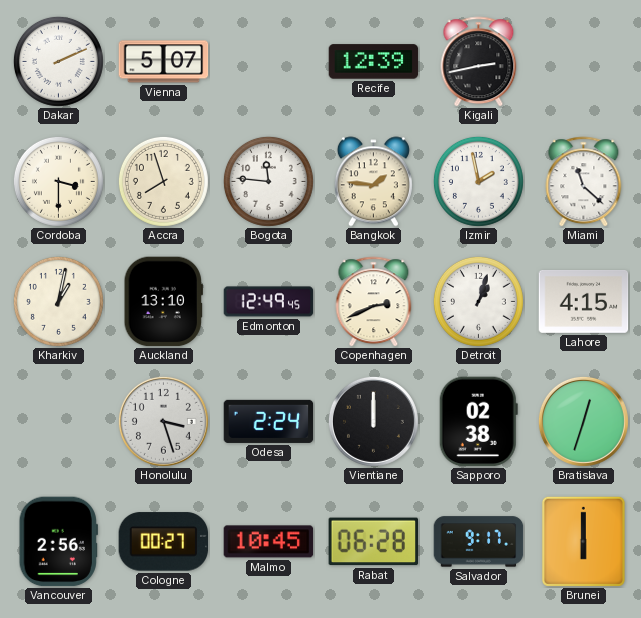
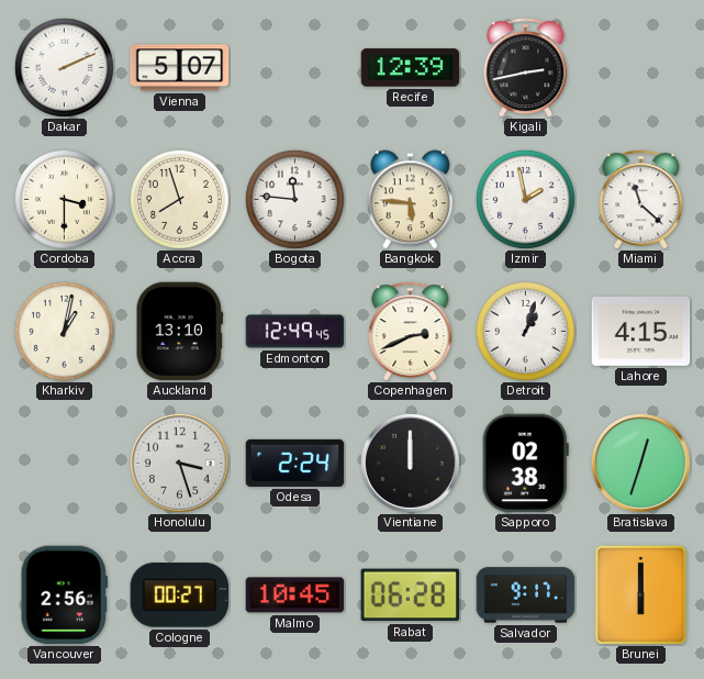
Bangkok: 1:46 -> 5:46 (410, 200)
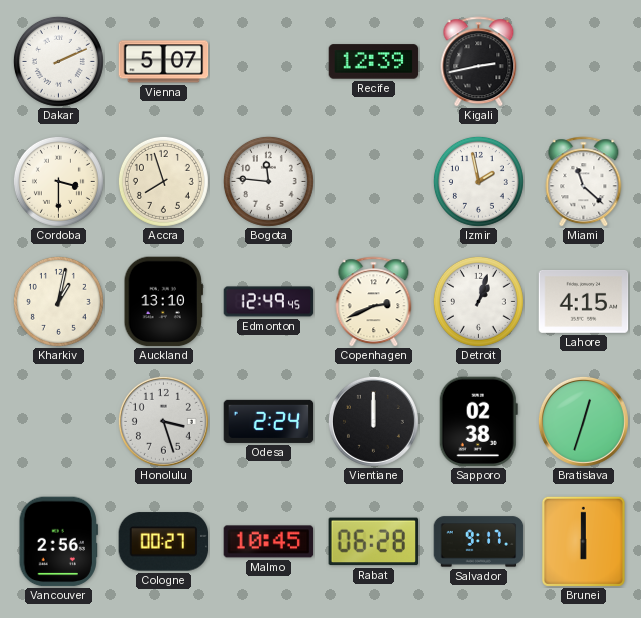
Bangkok: 5:46 -> none (410, 200)
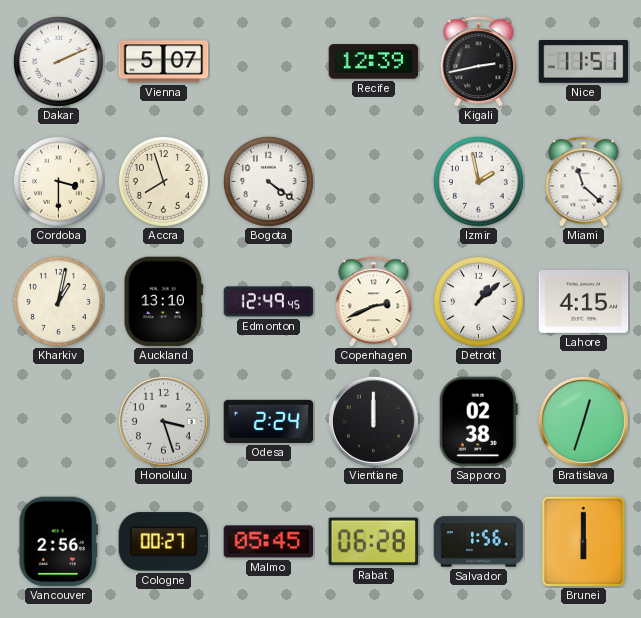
Nice: none -> 11:51 (584, 62)
Bogota: 11:46 -> 4:21 (268, 181)
Detroit: 1:03 -> 1:08 (478, 301)
Malmo: 10:45 -> 05:45 (269, 542)
Salvador: 9:17 -> 1:56 (479, 542)
